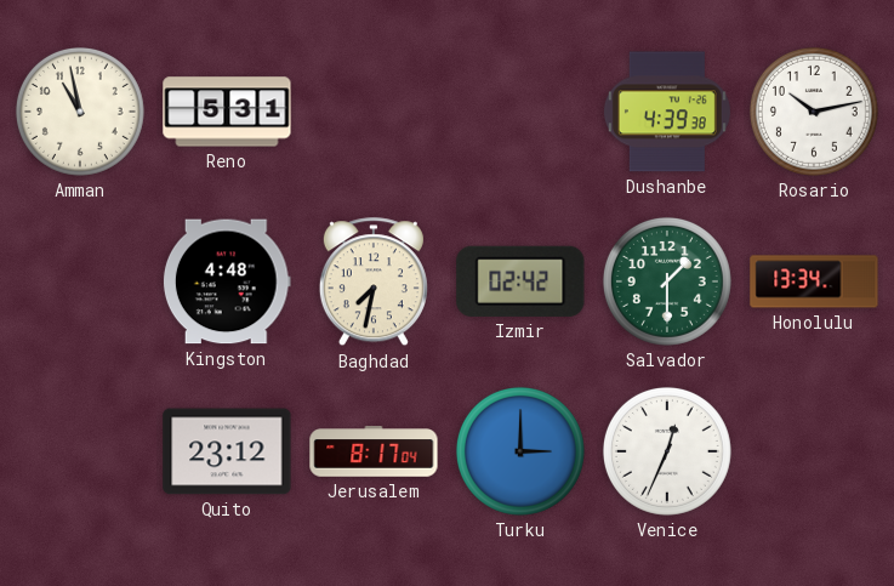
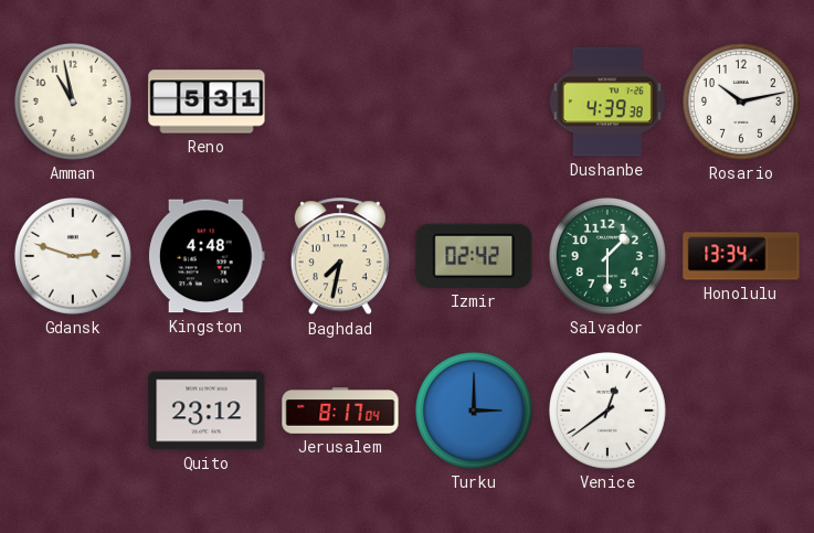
Gdansk: none -> 2:48 (73, 256)
Venice: 12:34 -> 12:39 (607, 411)
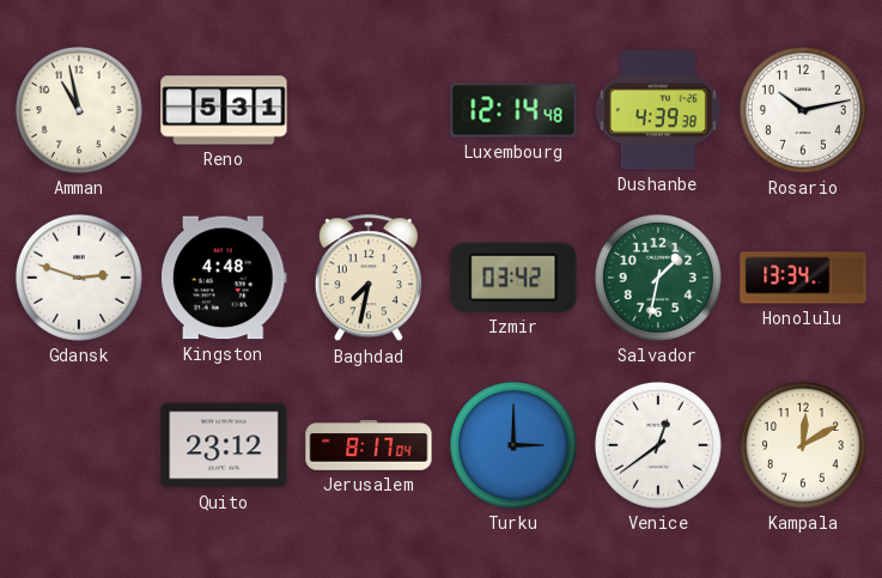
Luxembourg: none -> 12:14 (513, 110)
Izmir: 02:42 -> 03:42 (513, 278)
Salvador: 1:30 -> 1:32 (658, 278)
Kampala: none -> 12:10 (803, 445)
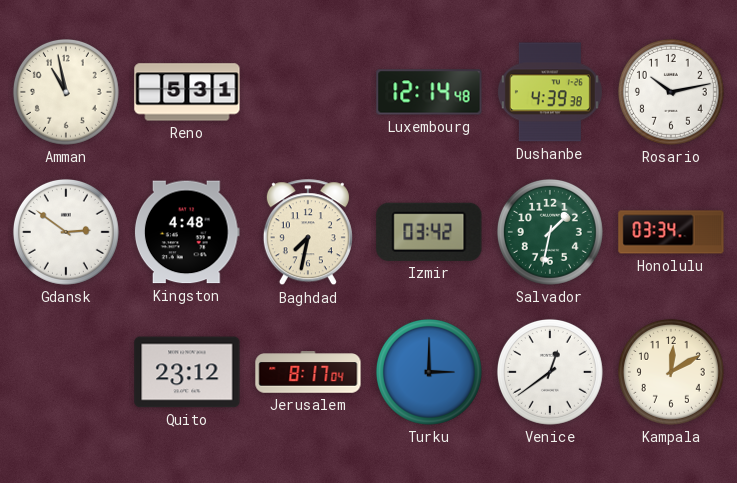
Gdansk: 2:48 -> 2:51 (66, 232)
Honolulu: 13:34 -> 03:34 (671, 232)
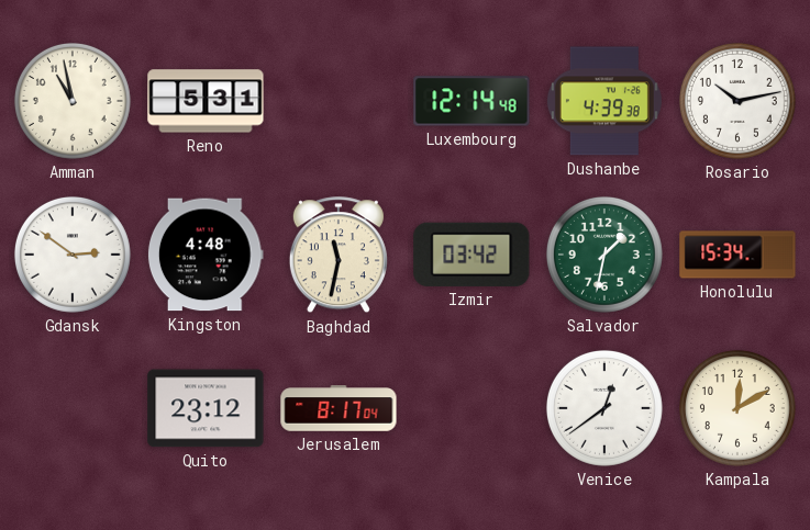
Baghdad: 7:32 -> 11:32 (339, 256)
Honolulu: 03:34 -> 15:34 (737, 255)
Turku: 3:00 -> none (429, 372)
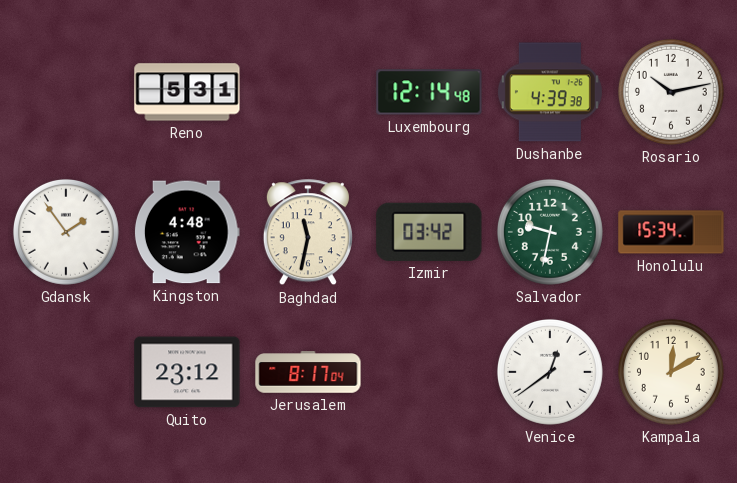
Amman: 10:58 -> none (73, 101)
Gdansk: 2:51 -> 1:54 (66, 232)
Salvador: 1:32 -> 9:32 (550, 232)
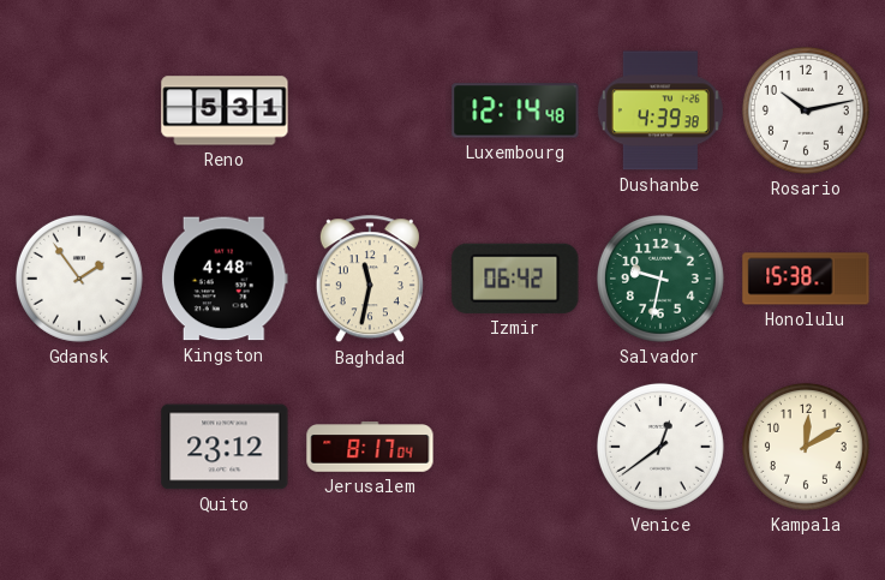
Izmir: 03:42 -> 06:42 (515, 279)
Honolulu: 15:34 -> 15:38 (806, 279)
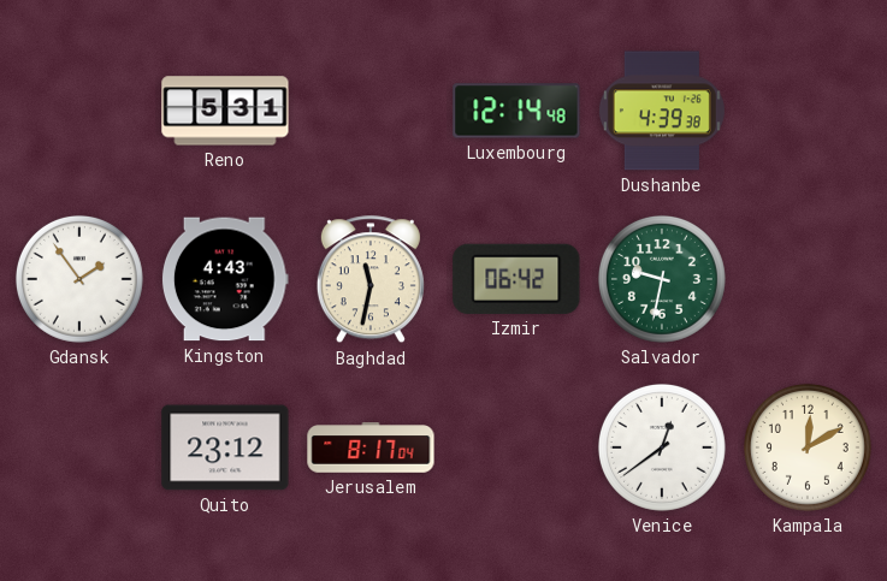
Rosario: 10:13 -> none (806, 110)
Kingston: 4:48 -> 4:43 (225, 279)
Honolulu: 15:38 -> none (806, 279)
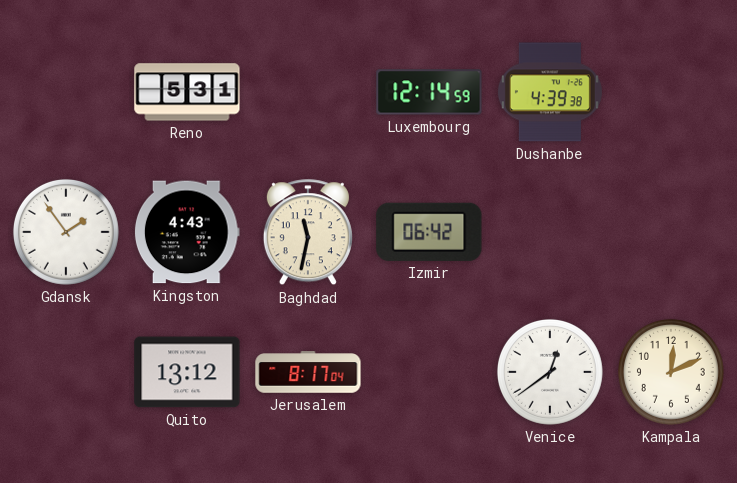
Luxembourg: 12:14:48 -> 12:14:59 (429, 92)
Salvador: 9:32 -> none (662, 279)
Quito: 23:12 -> 13:12 (187, 372)
Kampala: 12:10 -> 12:11 (671, 372)
